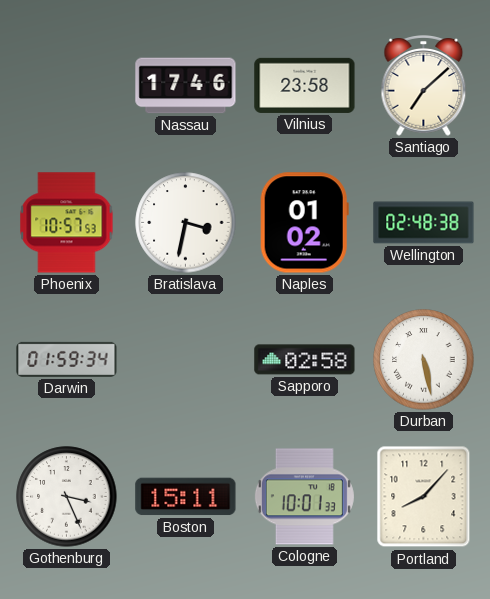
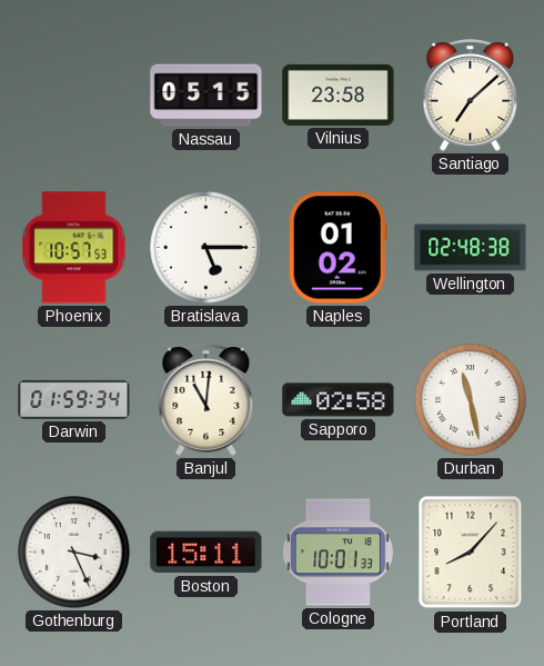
Nassau: 17:46 -> 05:15 (206, 96)
Bratislava: 3:32 -> 5:15 (206, 248)
Banjul: none -> 11:01 (206, 400)
Durban: 5:28 -> 11:28 (471, 400)
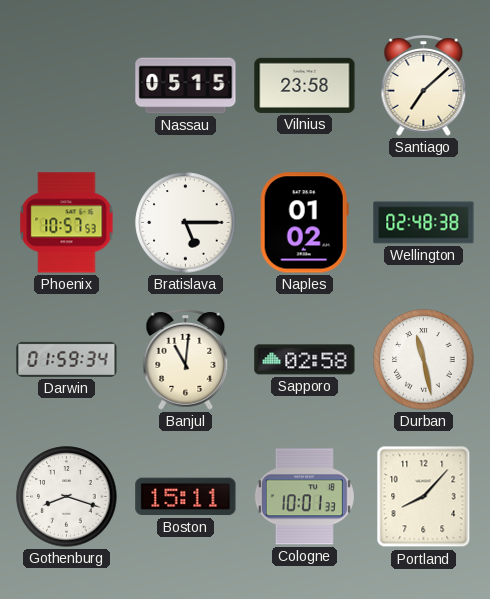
Gothenburg: 3:26 -> 8:18 (67, 497)
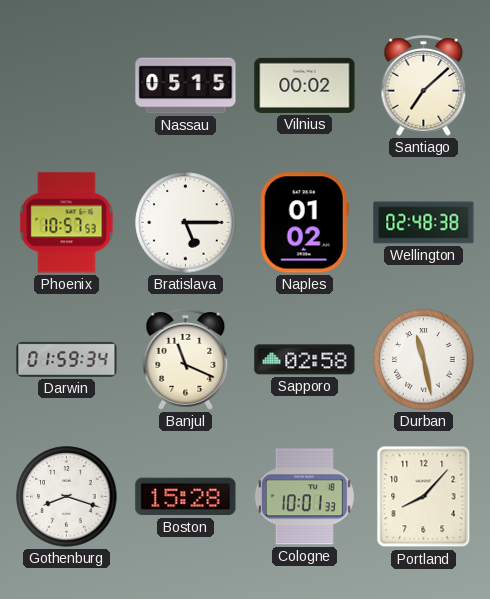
Vilnius: 23:58 -> 00:02 (305, 85)
Banjul: 11:01 -> 11:19 (186, 360)
Boston: 15:11 -> 15:28 (186, 497)
